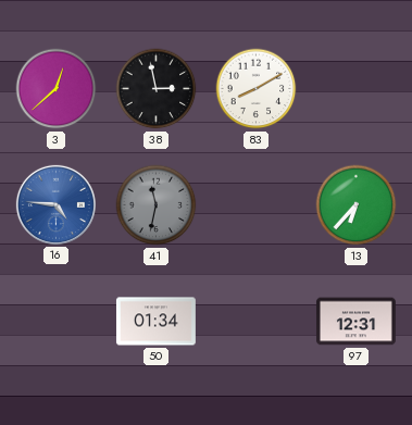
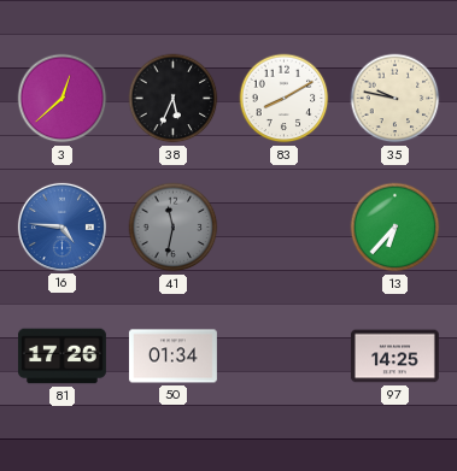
38: 2:58 -> 5:34 (174, 99)
35: none -> 9:47 (396, 99)
81: none -> 17:26 (61, 357)
97: 12:31 -> 14:25 (394, 357)
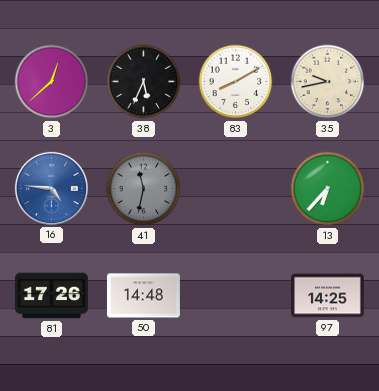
35: 9:47 -> 9:43 (328, 82)
50: 01:34 -> 14:48 (143, 296)
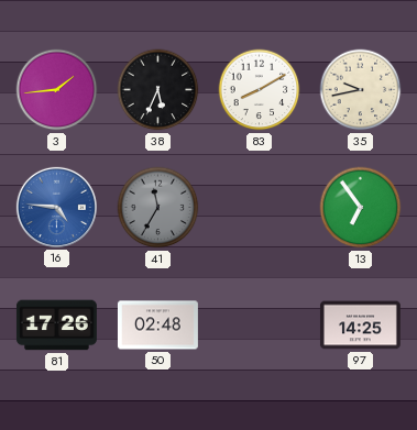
3: 12:38 -> 1:44 (57, 90)
41: 11:32 -> 11:35 (158, 208)
13: 6:37 -> 6:54 (361, 208)
50: 14:48 -> 02:48 (157, 326)
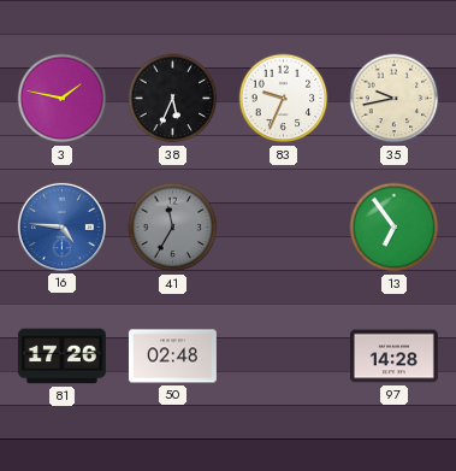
3: 1:44 -> 1:47 (63, 99)
83: 8:10 -> 9:34 (284, 99)
97: 14:25 -> 14:28 (393, 357)
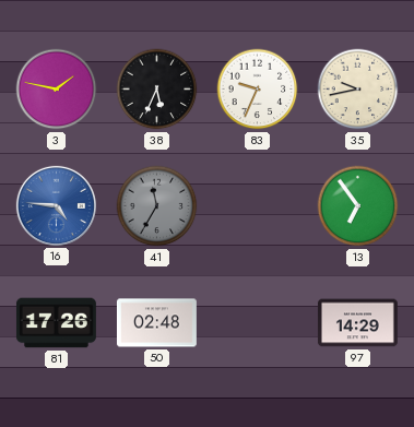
97: 14:28 -> 14:29 (357, 323)
